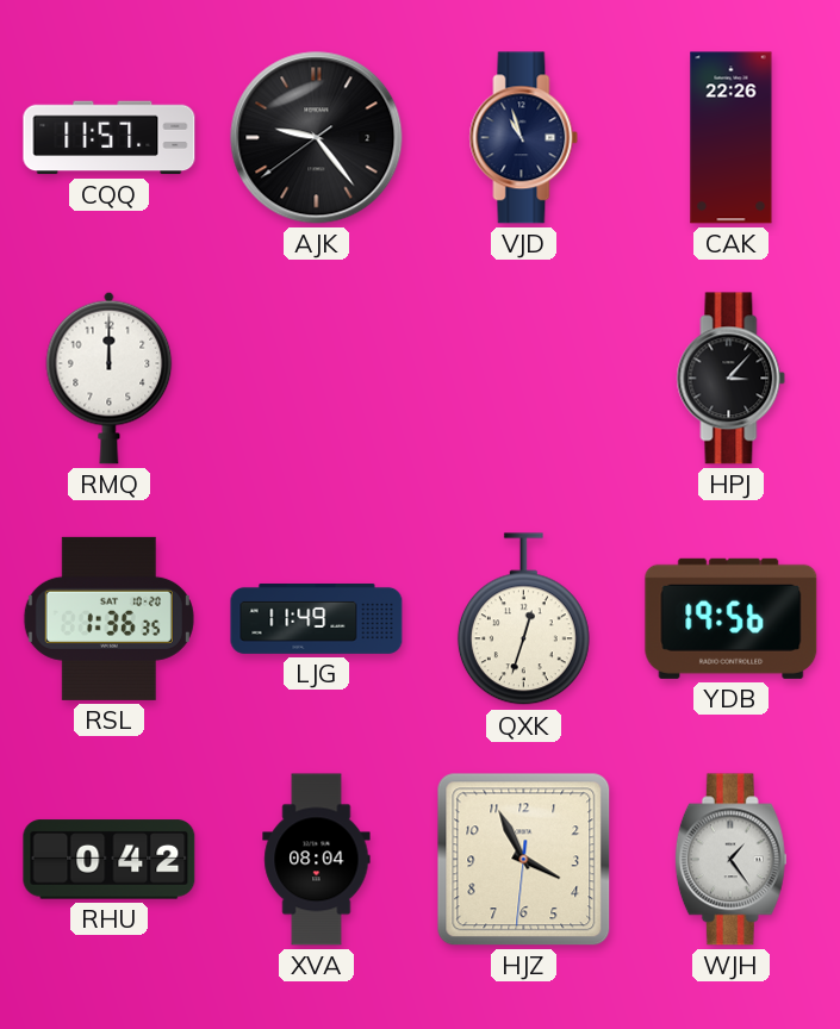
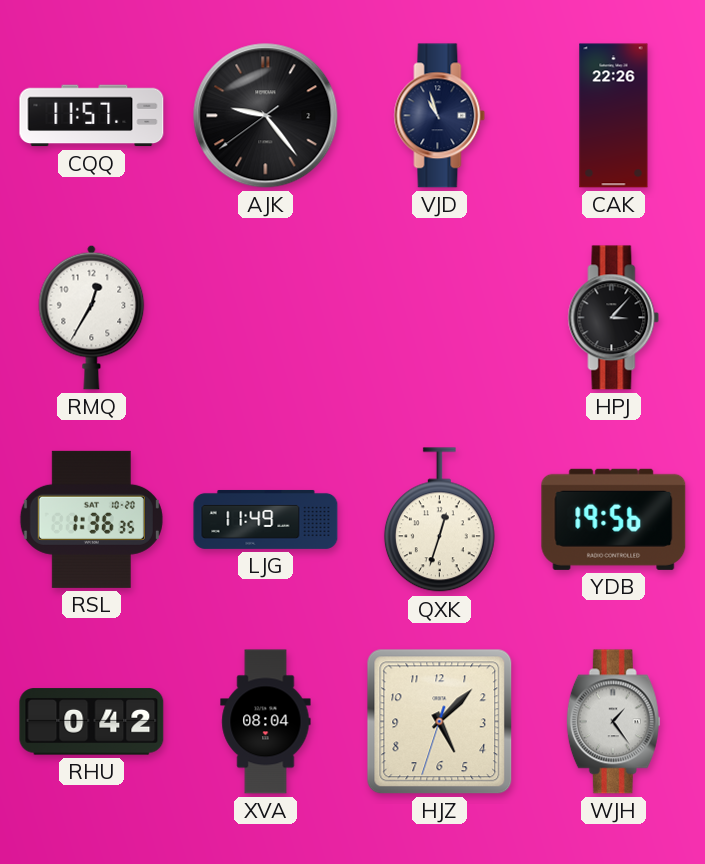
RMQ: 12:00 -> 12:35 (92, 317)
HJZ: 3:55 -> 5:07 (440, 722)
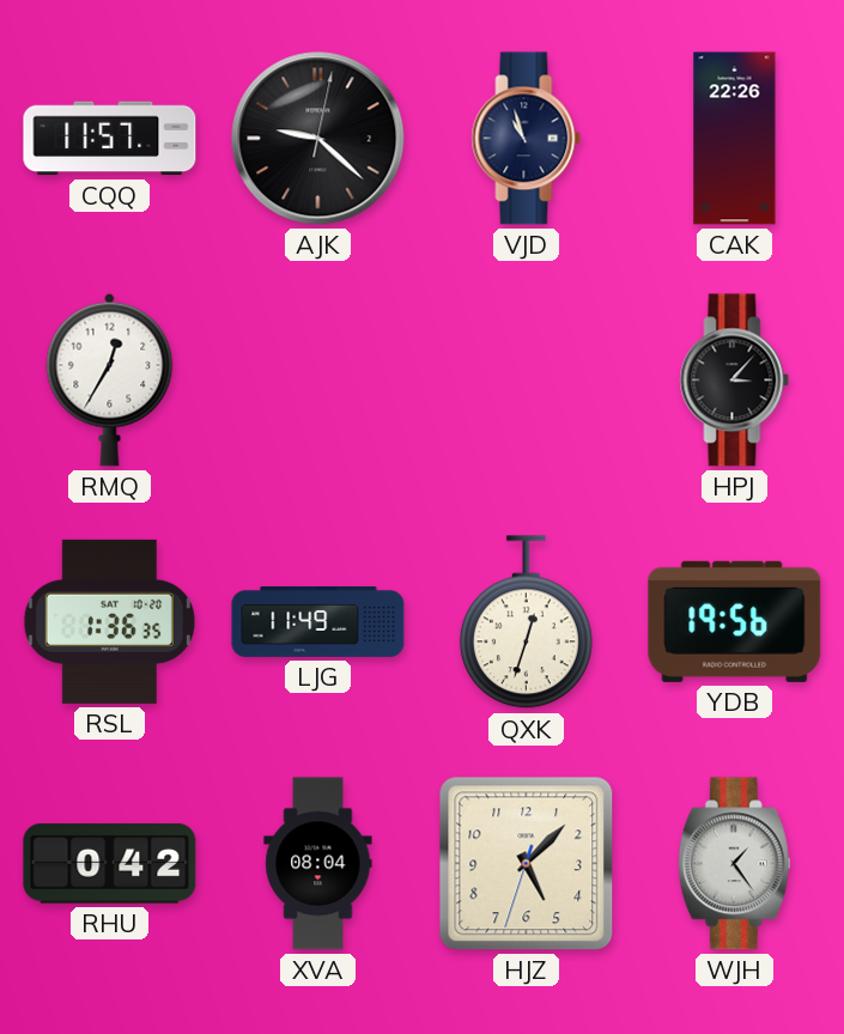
AJK: 9:23 -> 9:22 (318, 139)
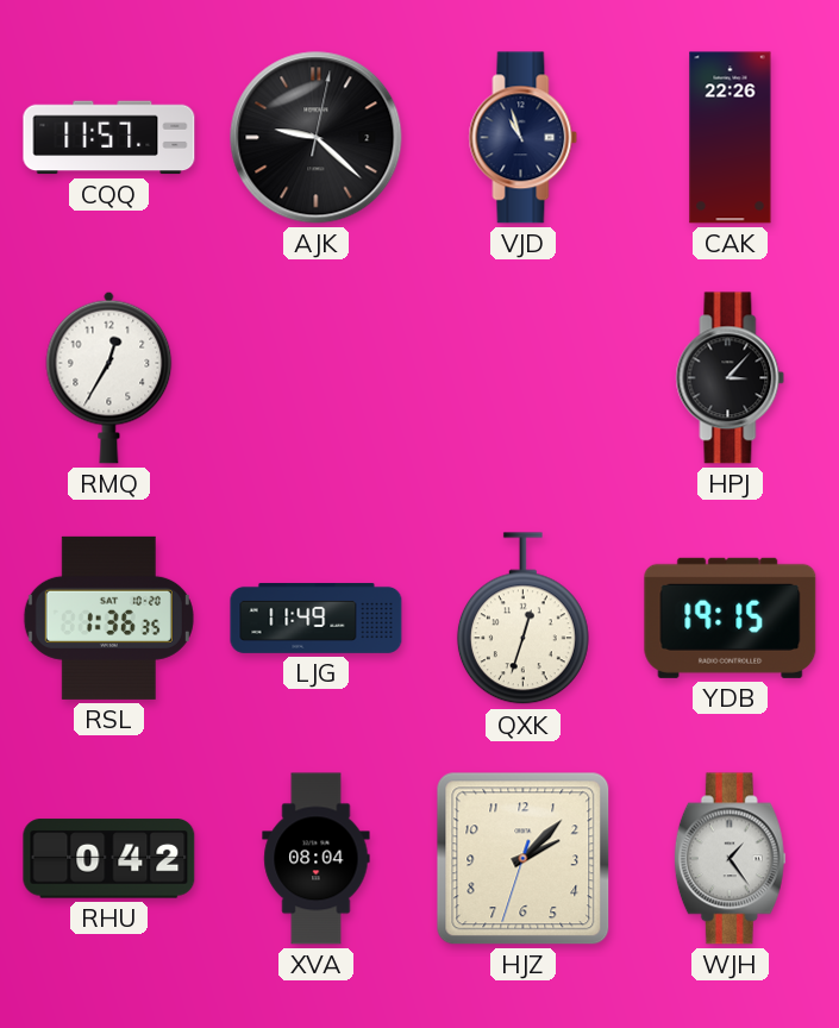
YDB: 19:56 -> 19:15 (731, 618)
HJZ: 5:07 -> 2:07 (524, 859)
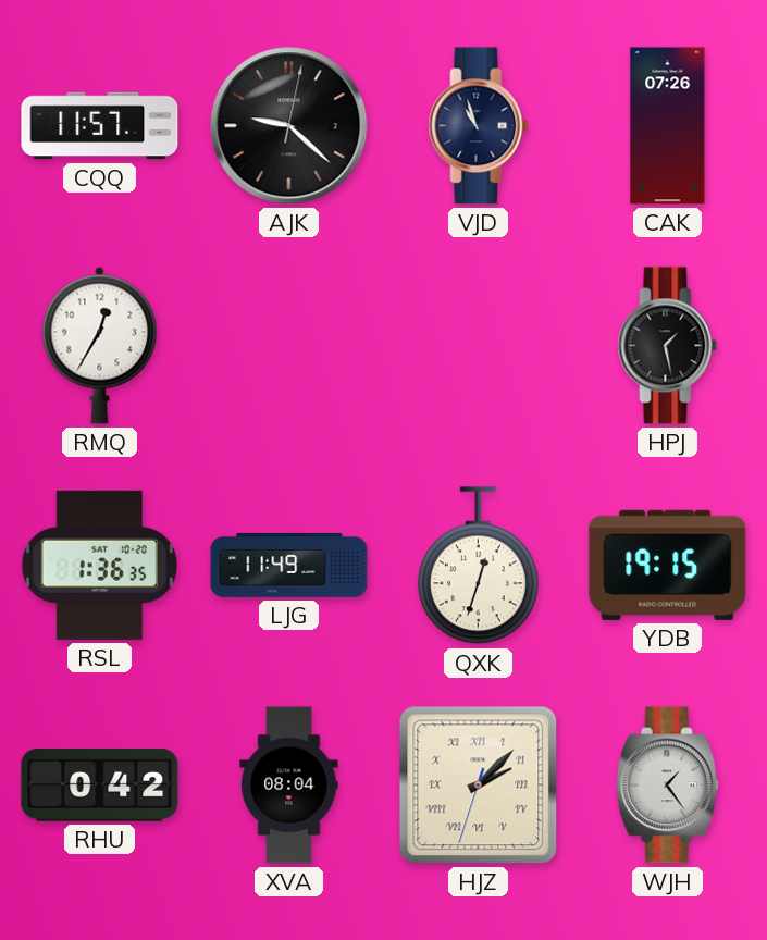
CAK: 22:26 -> 07:26 (668, 126)
HPJ: 3:07 -> 1:28 (668, 346)
HJZ numerals: Arabic -> Roman (479, 786)
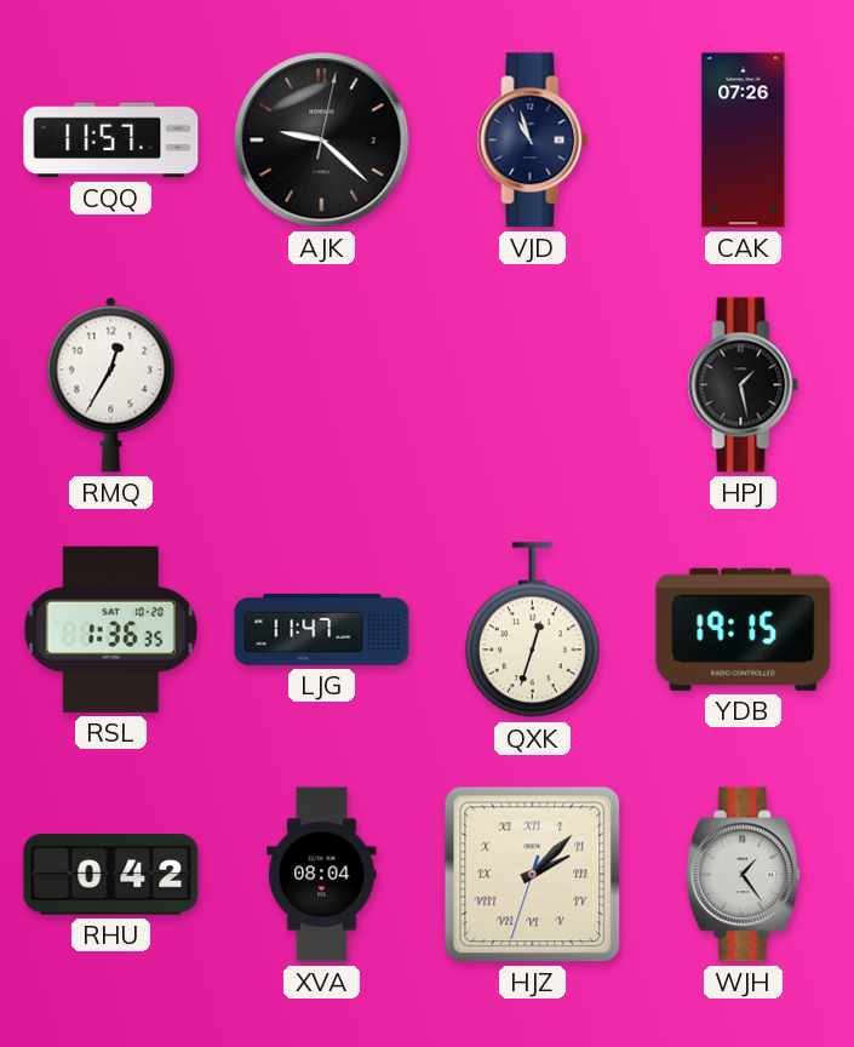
LJG: 11:49 -> 11:47 (322, 629)
